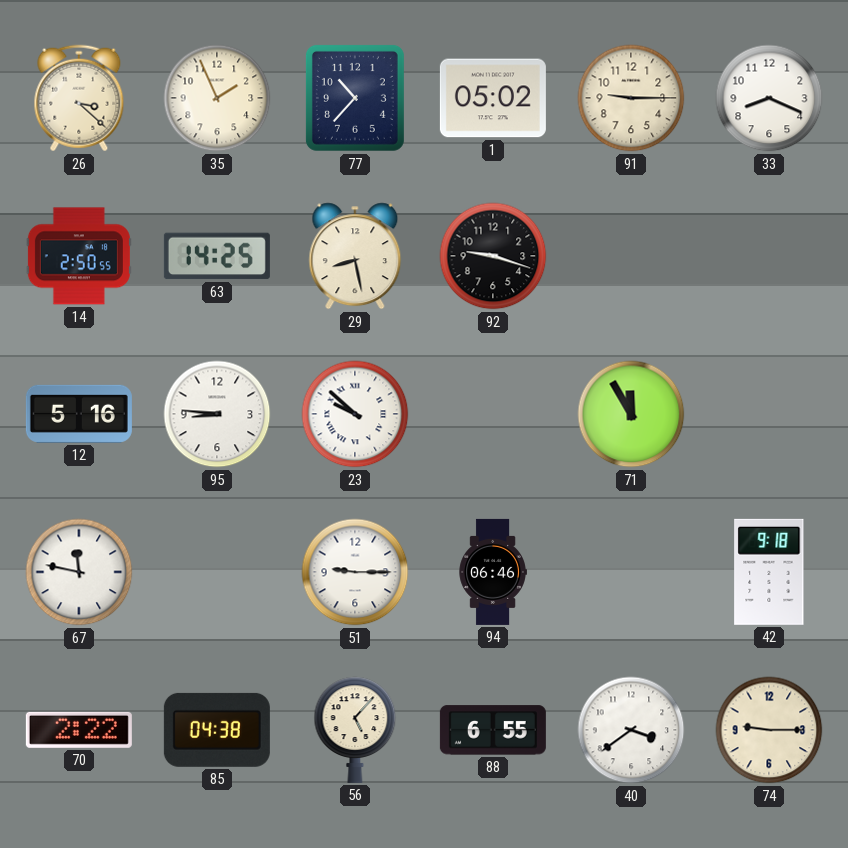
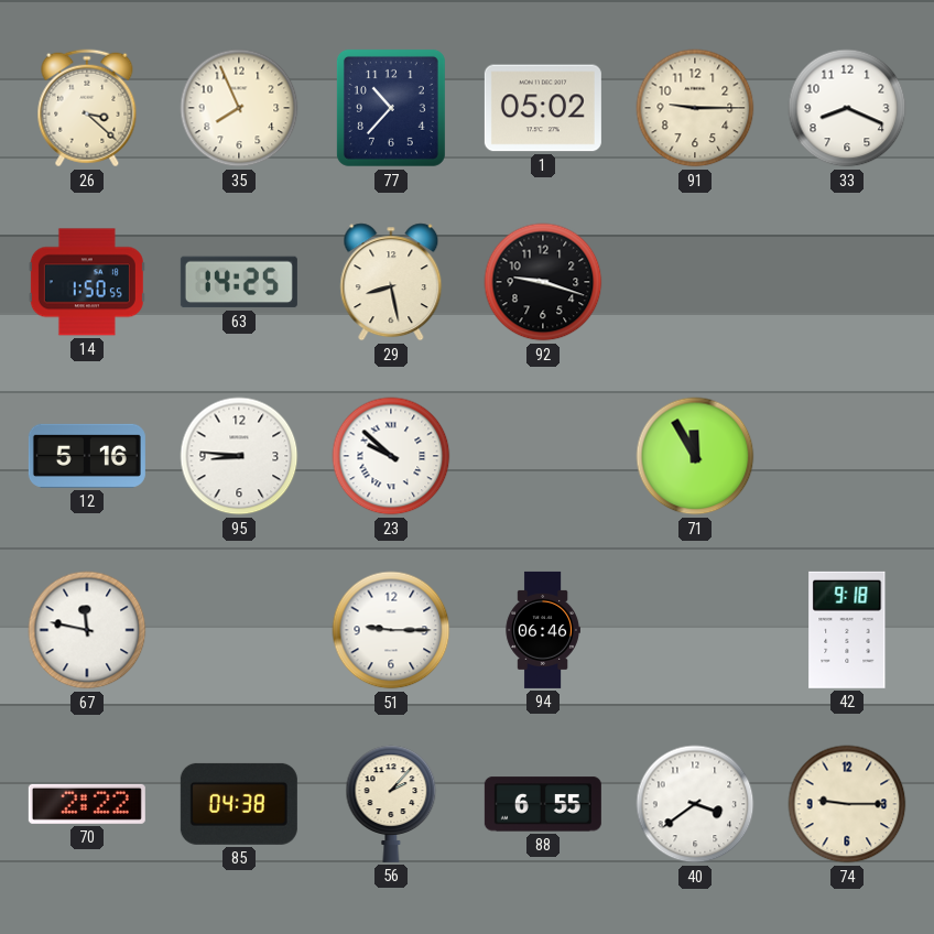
35: 1:56 -> 7:56 (239, 108)
14: 2:50 -> 1:50 (87, 282)
56: 5:07 -> 2:07 (391, 804)
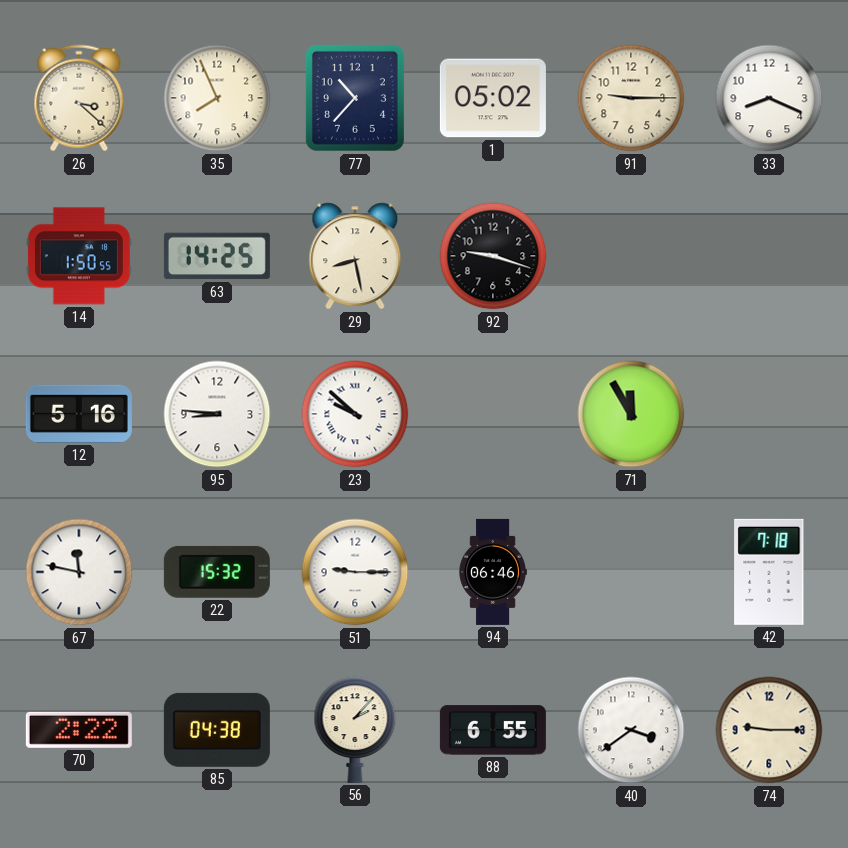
22: none -> 15:32 (217, 572)
42: 9:18 -> 7:18 (769, 572)
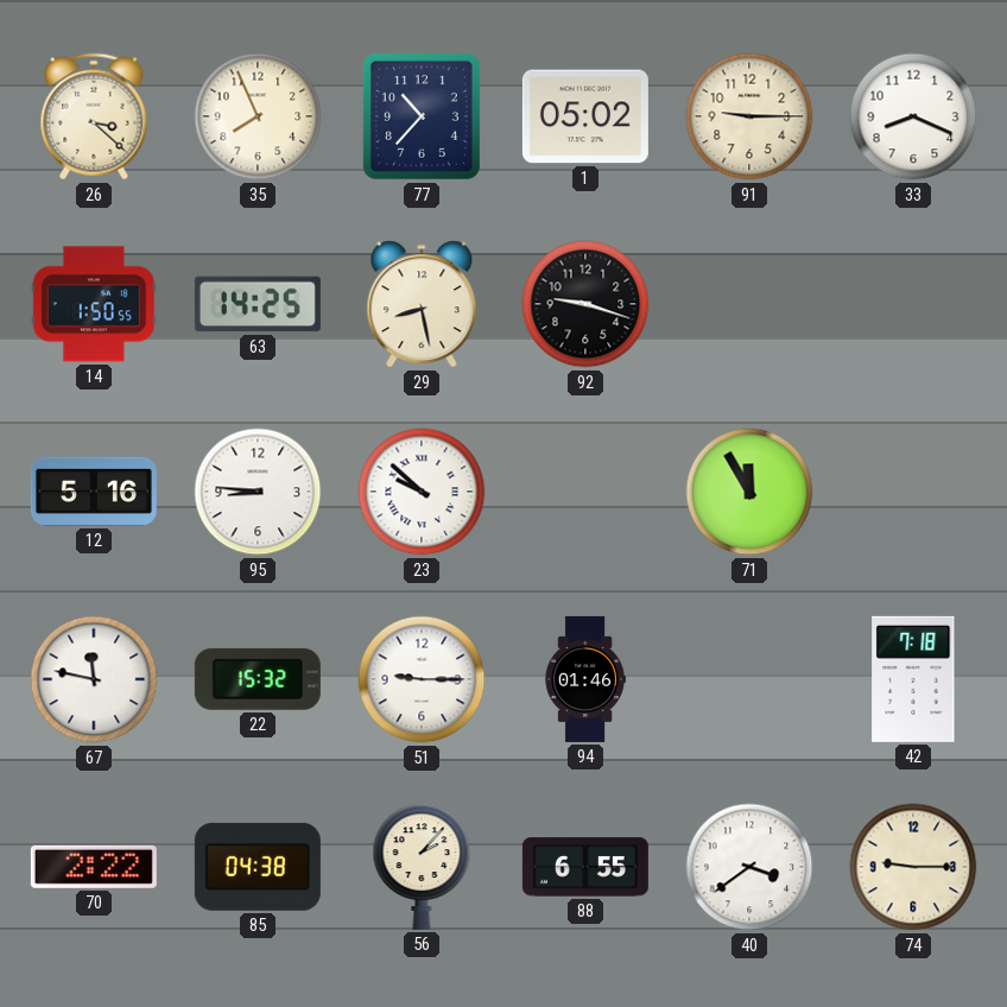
94: 06:46 -> 01:46 (585, 679)
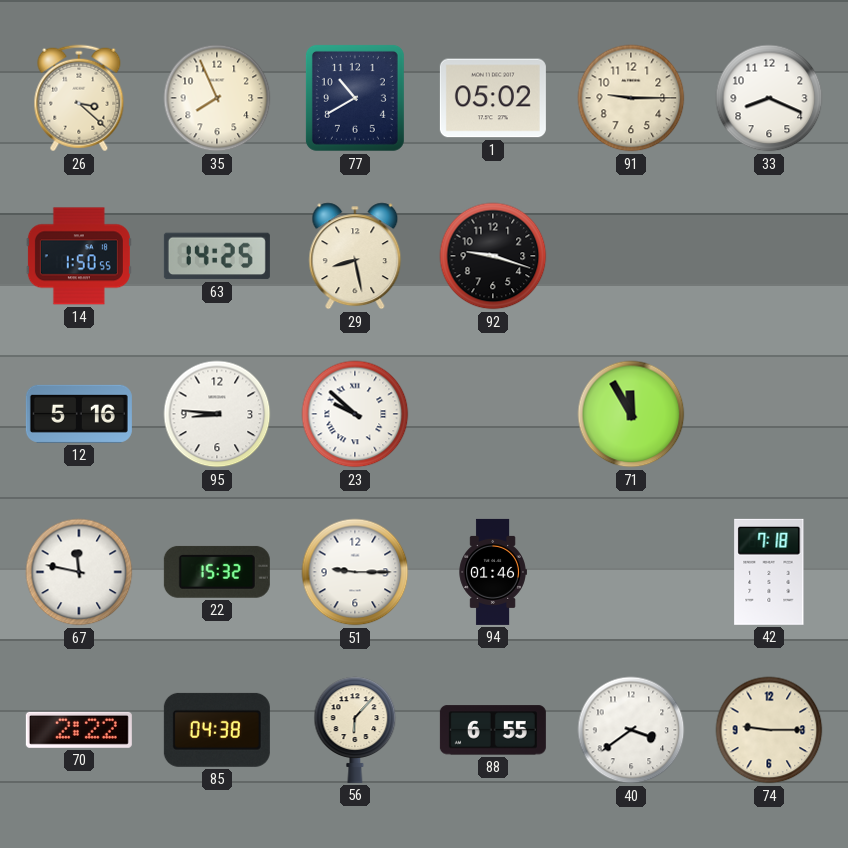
77: 10:37 -> 10:40 (355, 98)
56: 2:07 -> 6:07 (355, 730)
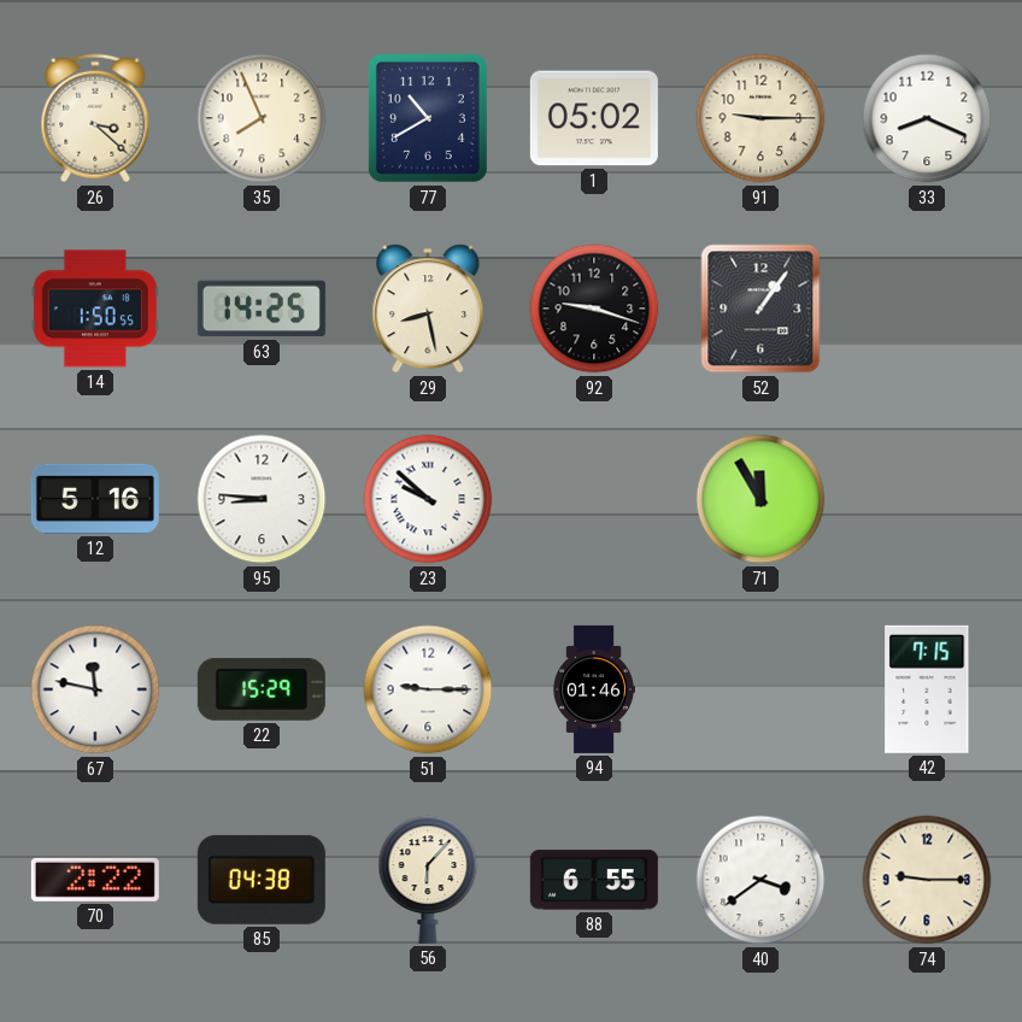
52: none -> 1:06 (760, 309)
22: 15:32 -> 15:29 (262, 689)
42: 7:18 -> 7:15 (927, 689)
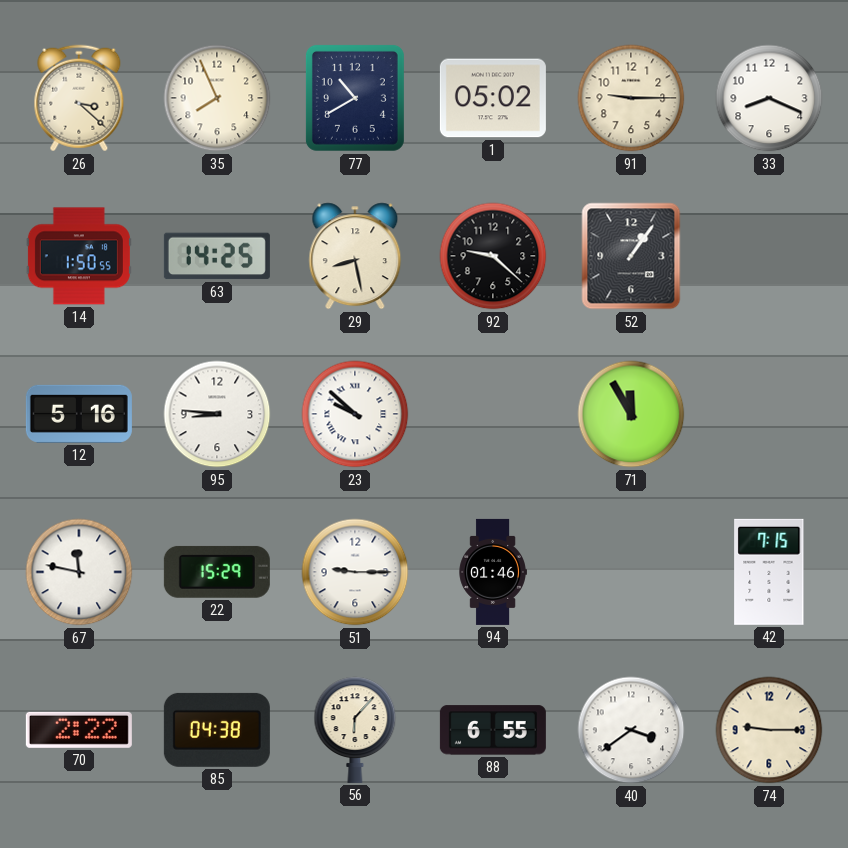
92: 9:18 -> 9:22 (493, 256)
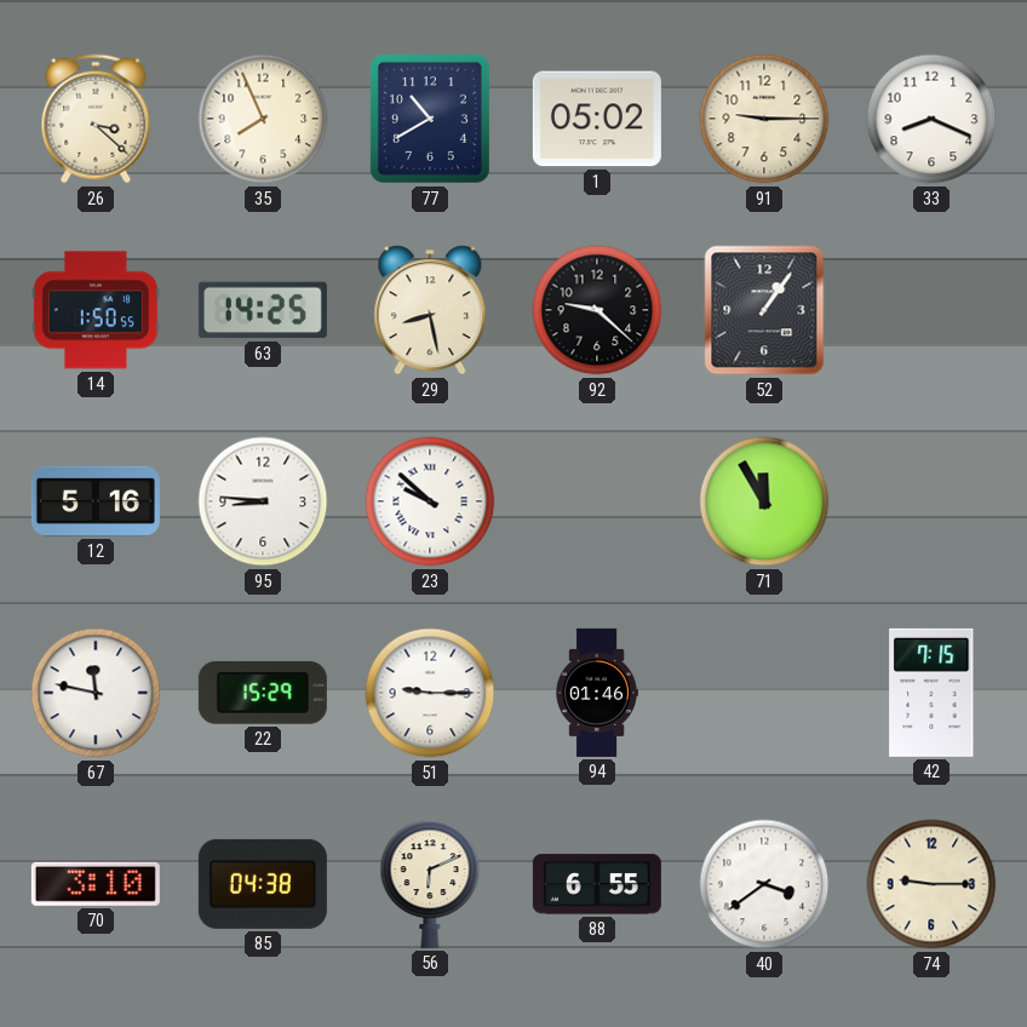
70: 2:22 -> 3:10 (96, 884)
56: 6:07 -> 6:11 (430, 884)
